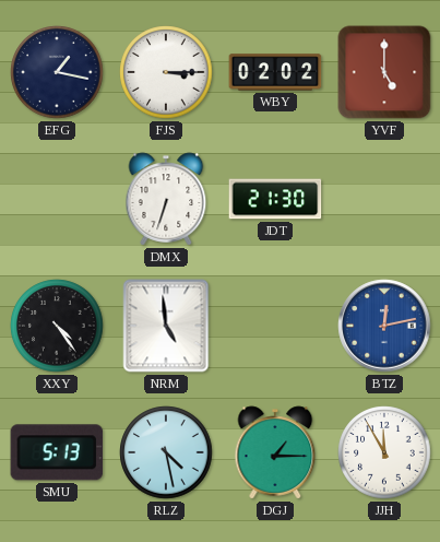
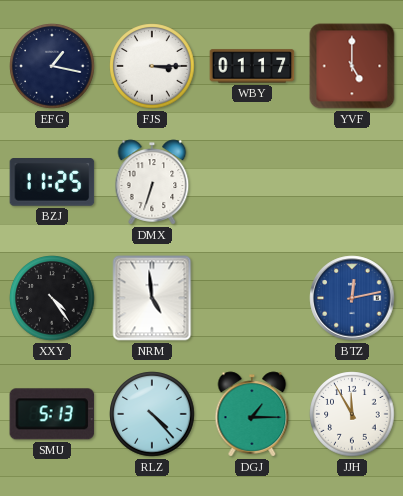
WBY: 02:02 -> 01:17 (252, 66)
BZJ: none -> 11:25 (52, 183)
JDT: 21:30 -> none (275, 199)
RLZ: 4:28 -> 4:23 (152, 414)
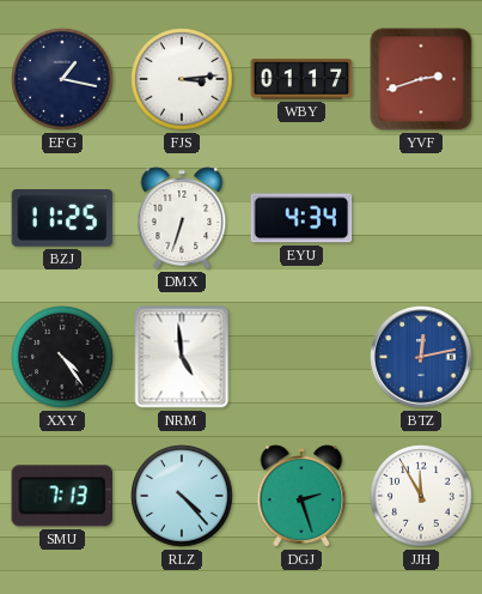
FJS: 3:15 -> 3:14 (182, 79)
YVF: 5:00 -> 2:42 (421, 79)
EYU: none -> 4:34 (301, 218)
SMU: 5:13 -> 7:13 (62, 496)
DGJ: 1:15 -> 2:27 (301, 496)
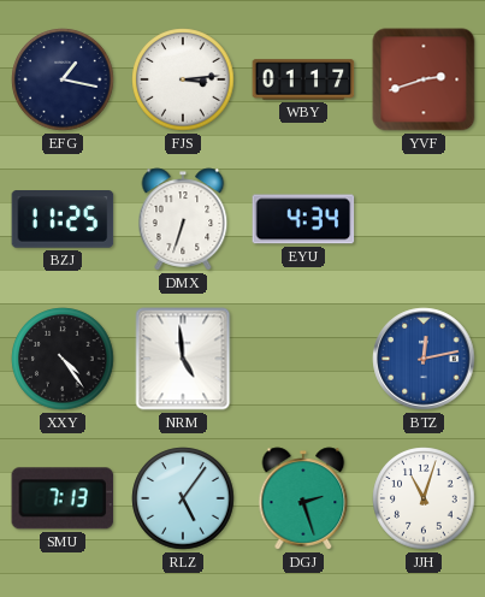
RLZ: 4:23 -> 5:06 (183, 498)
JJH: 11:55 -> 11:03 (424, 498)
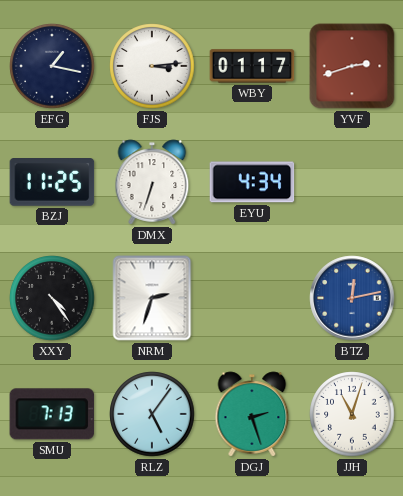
NRM: 4:59 -> 2:33 (152, 298)
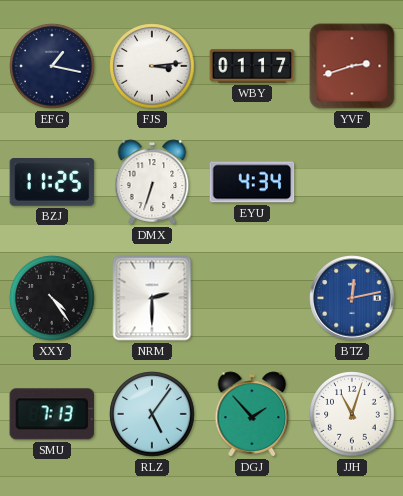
NRM: 2:33 -> 2:30 (152, 298)
DGJ: 2:27 -> 1:53 (252, 414)
